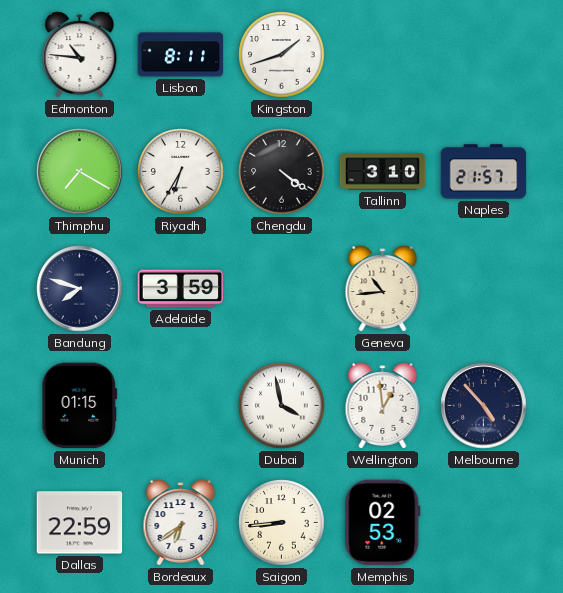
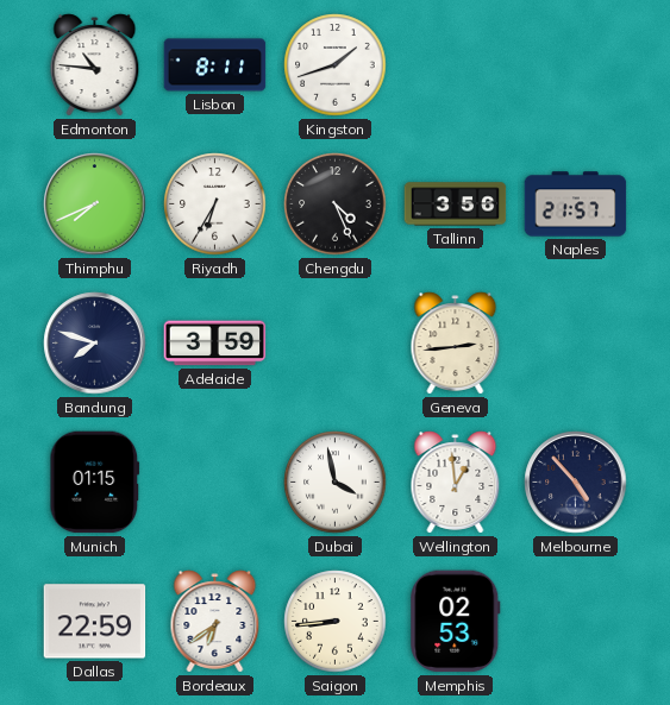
Thimphu: 7:20 -> 7:41 (95, 204)
Chengdu: 4:21 -> 4:26 (336, 204)
Tallinn: 3:10 -> 3:56 (456, 204)
Geneva: 10:44 -> 2:44 (456, 344)
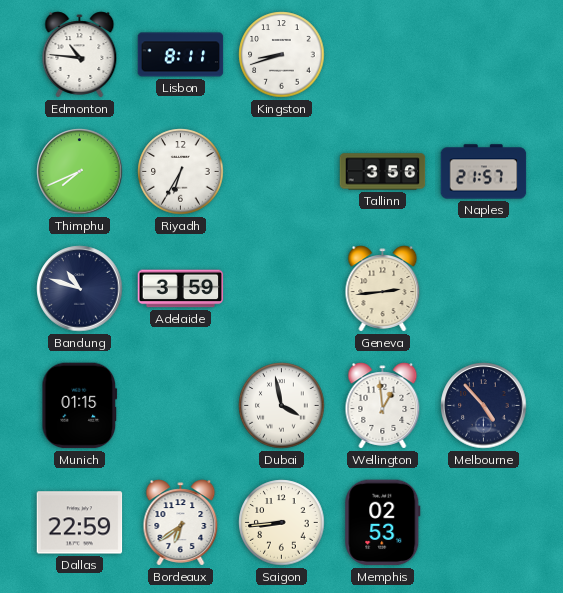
Kingston: 1:42 -> 8:42 (282, 55)
Chengdu: 4:26 -> none (336, 204)
Bandung: 7:48 -> 10:48 (80, 289)
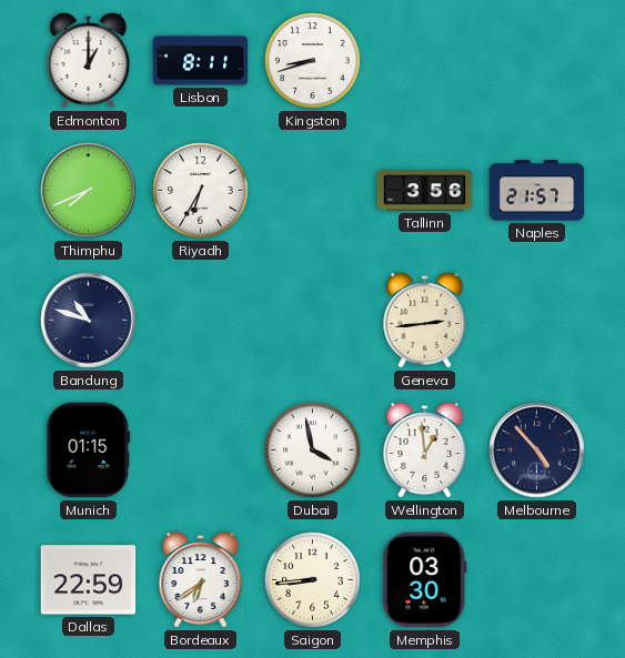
Edmonton: 10:46 -> 1:00 (89, 61)
Adelaide: 3:59 -> none (181, 289)
Memphis: 02:53 -> 03:30 (425, 580)
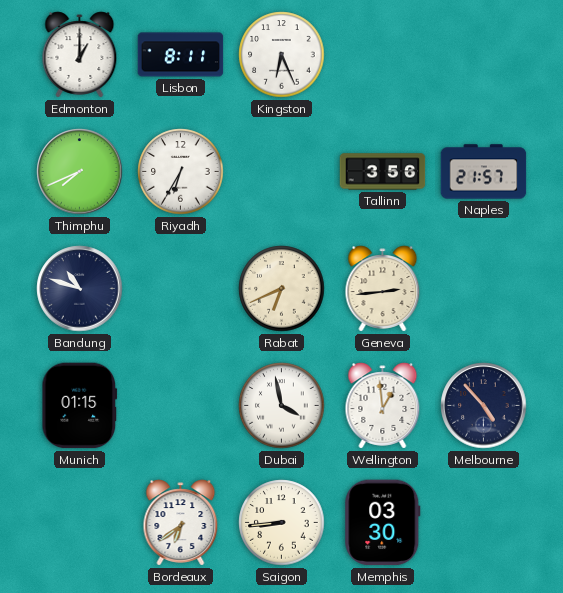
Kingston: 8:42 -> 6:26 (282, 55)
Rabat: none -> 6:41 (282, 289)
Dallas: 22:59 -> none (89, 580)
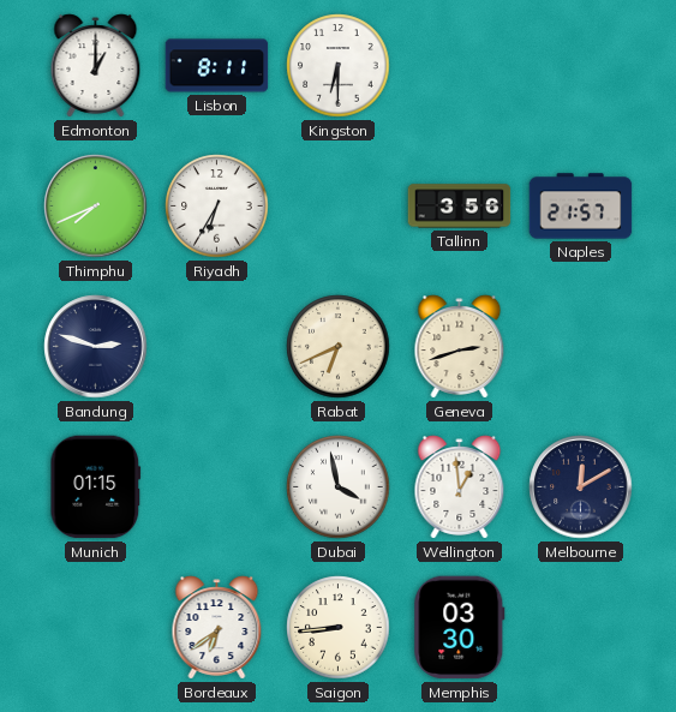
Kingston: 6:26 -> 6:30 (339, 66)
Bandung: 10:48 -> 2:48 (96, 347)
Geneva: 2:44 -> 2:42 (460, 347)
Melbourne: 4:53 -> 12:10 (581, 487)
